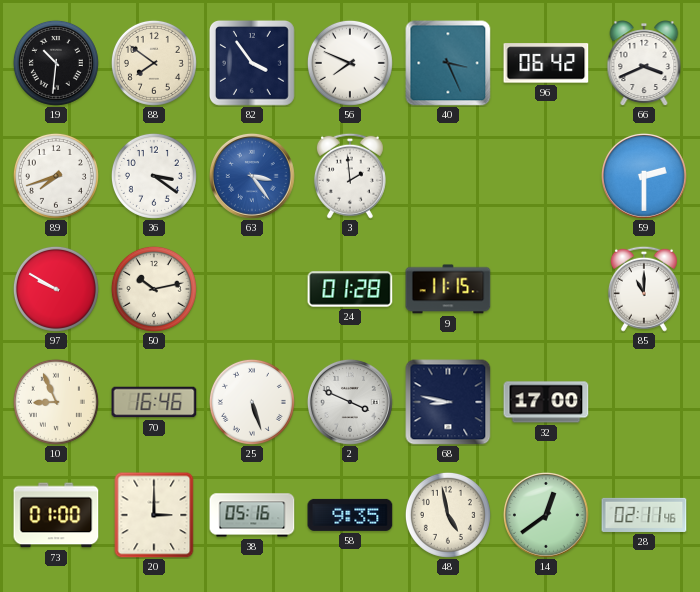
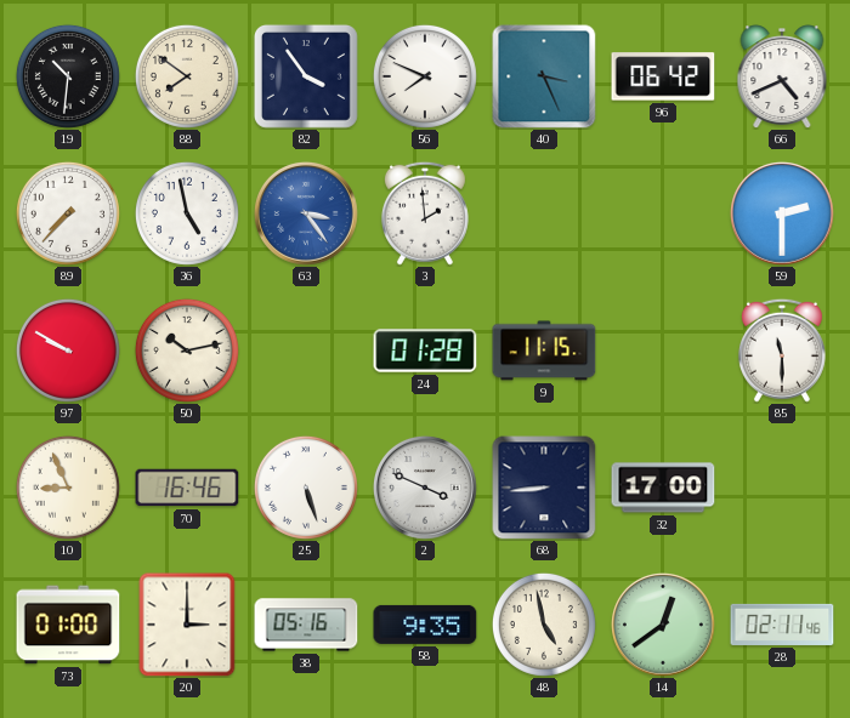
66: 3:41 -> 4:41 (782, 76)
89: 7:42 -> 7:37 (68, 213)
36: 3:21 -> 4:58 (187, 213)
85: 11:00 -> 11:30 (782, 351)
68: 8:47 -> 8:44 (544, 488)
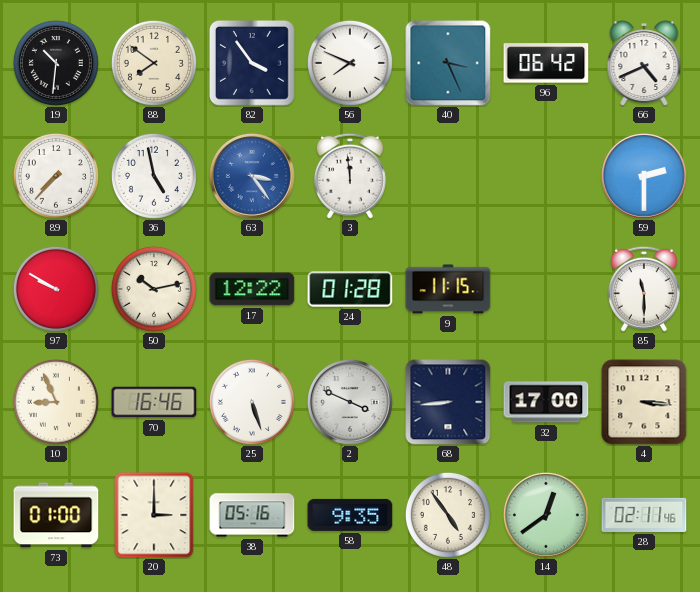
3: 1:59 -> 11:59 (350, 176)
17: none -> 12:22 (252, 289)
4: none -> 3:16 (644, 402)
48: 4:58 -> 4:54 (448, 515)
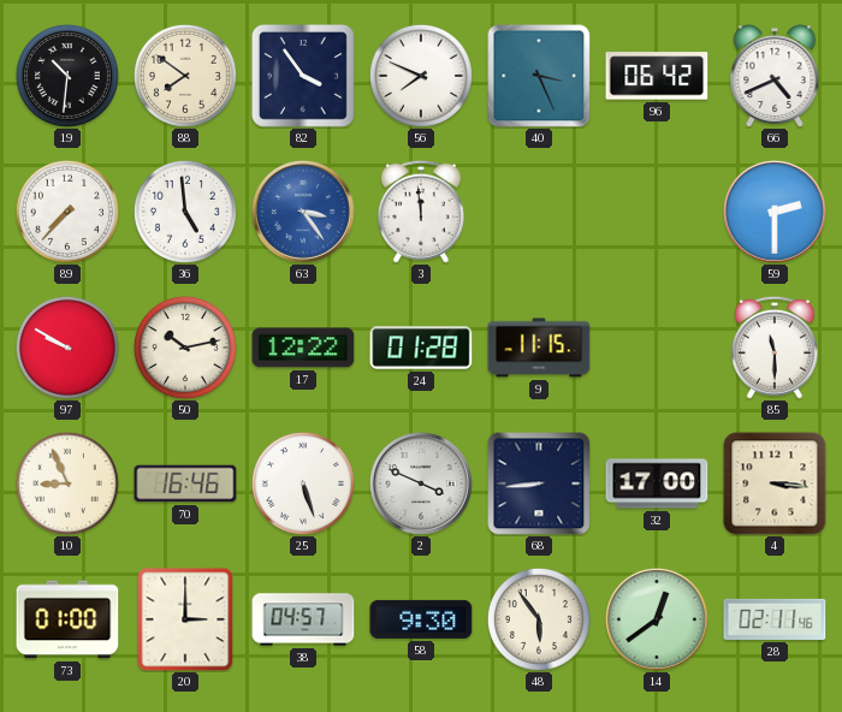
36: 4:58 -> 4:59 (185, 212)
38: 05:16 -> 04:57 (303, 619)
58: 9:35 -> 9:30 (421, 619)
48: 4:54 -> 5:54 (539, 619)
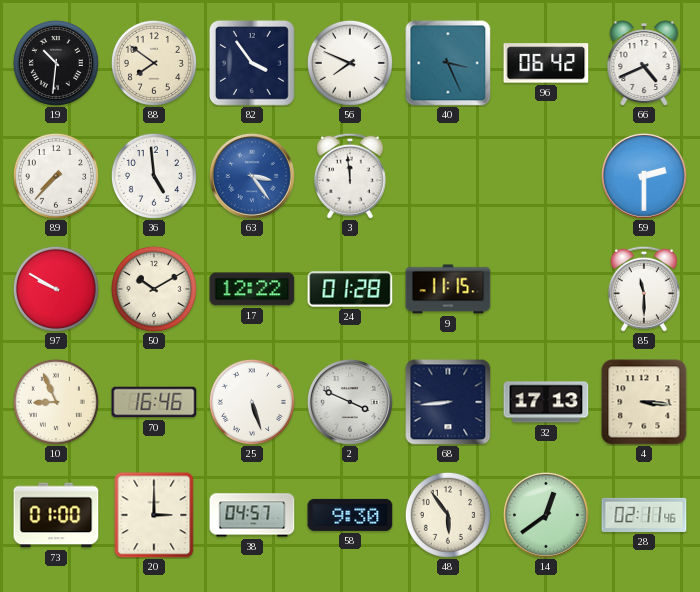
50: 10:13 -> 10:10 (154, 289)
32: 17:00 -> 17:13 (546, 402)
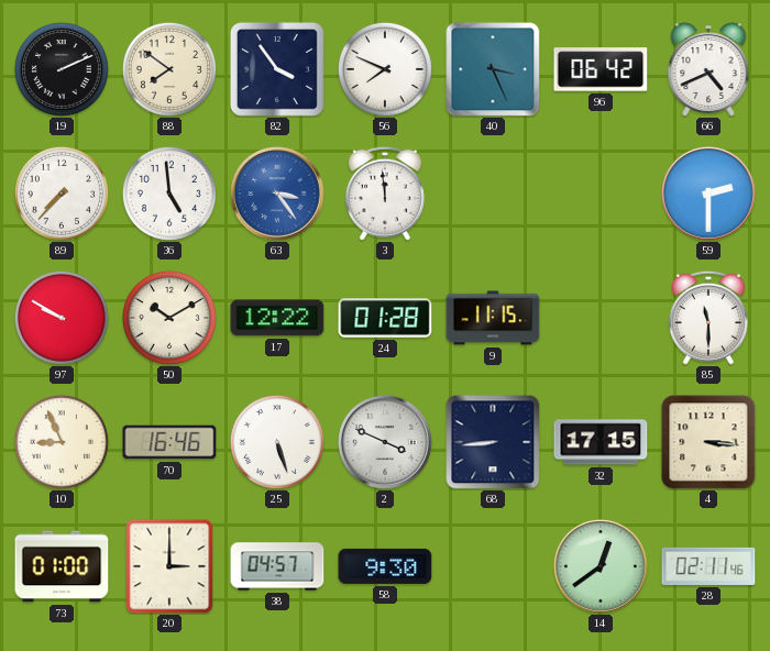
19: 10:31 -> 2:11 (62, 69)
32: 17:13 -> 17:15 (601, 442)
48: 5:54 -> none (448, 515)
